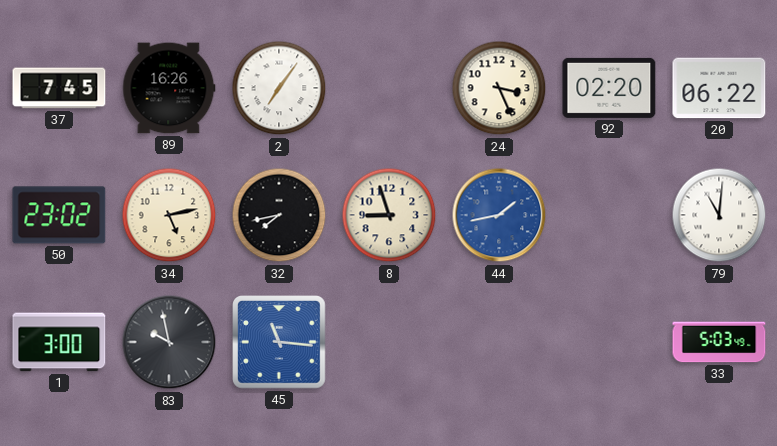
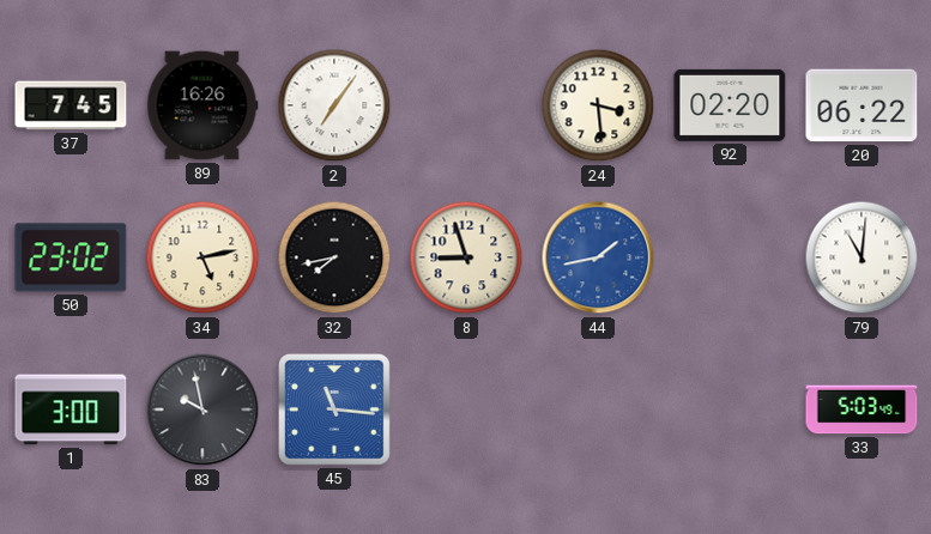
24: 3:26 -> 3:29 (598, 105)
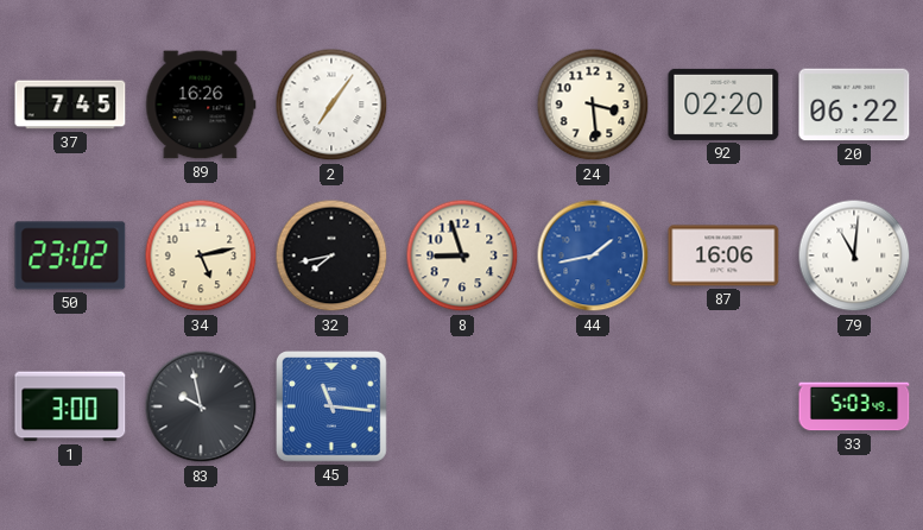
87: none -> 16:06 (723, 255)
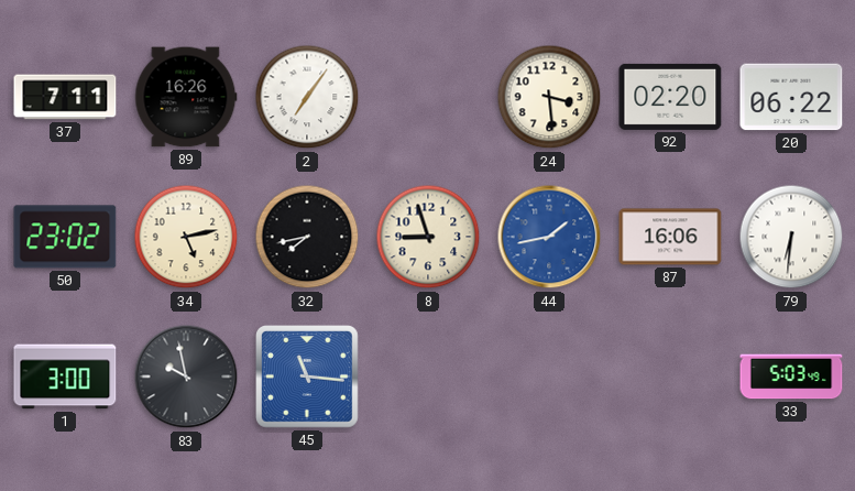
37: 7:45 -> 7:11 (65, 97)
79: 11:01 -> 6:31 (791, 237)
